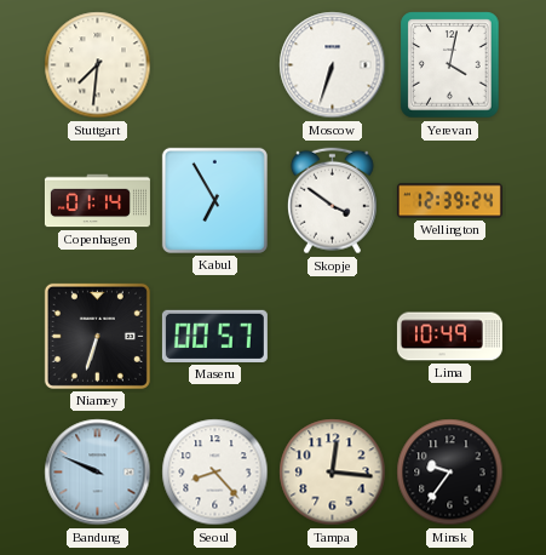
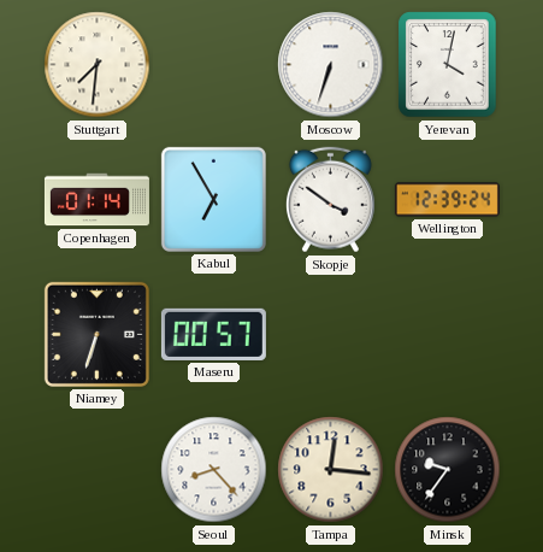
Lima: 10:49 -> none (449, 337)
Bandung: 9:49 -> none (98, 473)
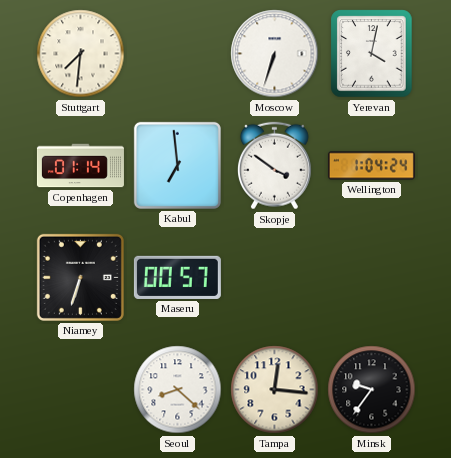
Kabul: 6:55 -> 6:59 (177, 165)
Wellington: 12:39 -> 1:04 (371, 166)
Seoul: 8:23 -> 8:22 (178, 390)
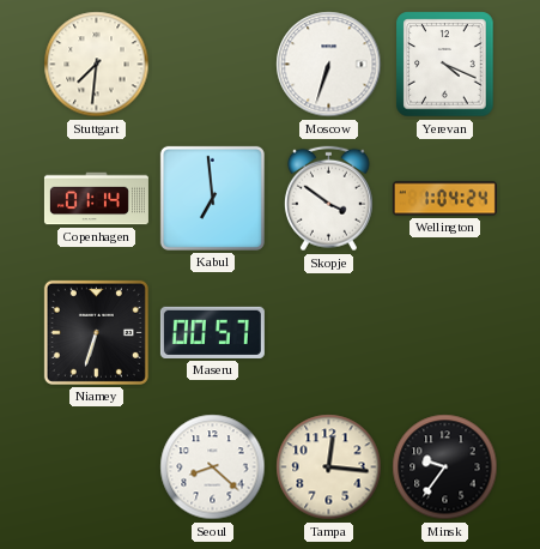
Yerevan: 4:02 -> 4:19 (445, 65)
